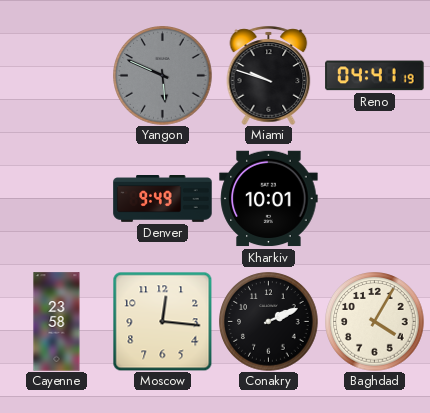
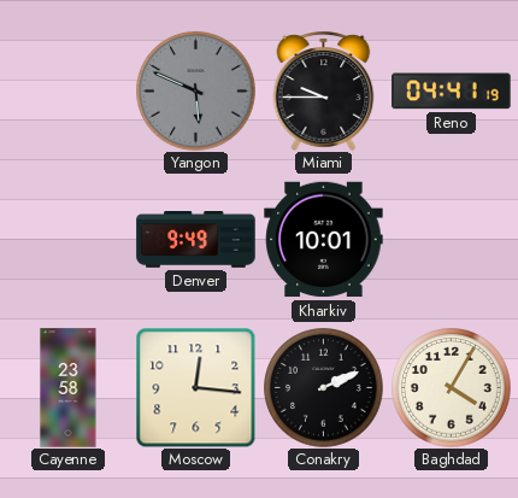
Miami: 9:48 -> 9:45 (324, 90)
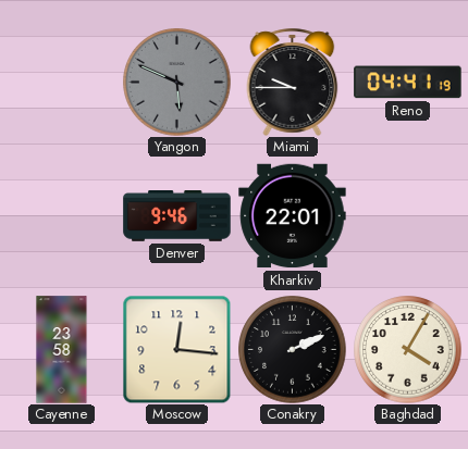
Denver: 9:49 -> 9:46 (177, 216)
Kharkiv: 10:01 -> 22:01 (293, 216)
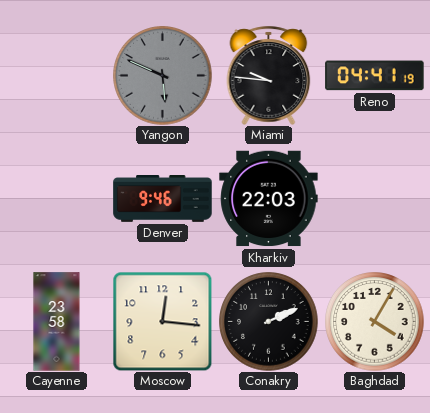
Miami: 9:45 -> 9:46 (269, 75)
Kharkiv: 22:01 -> 22:03 (269, 199)
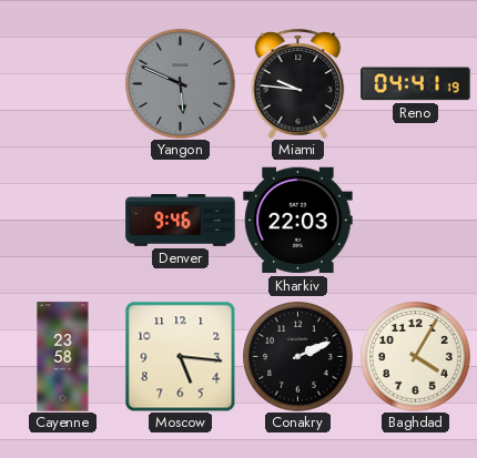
Moscow: 12:16 -> 5:16 (180, 356)
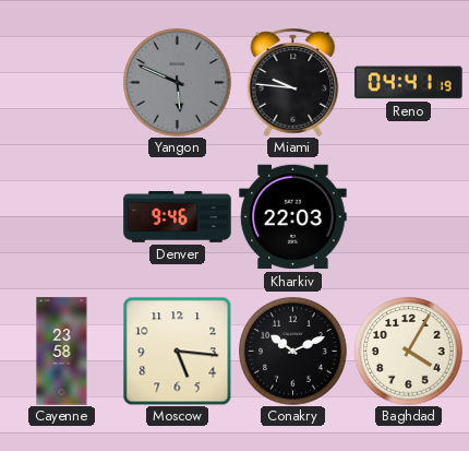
Conakry: 2:11 -> 10:11 (293, 352)
